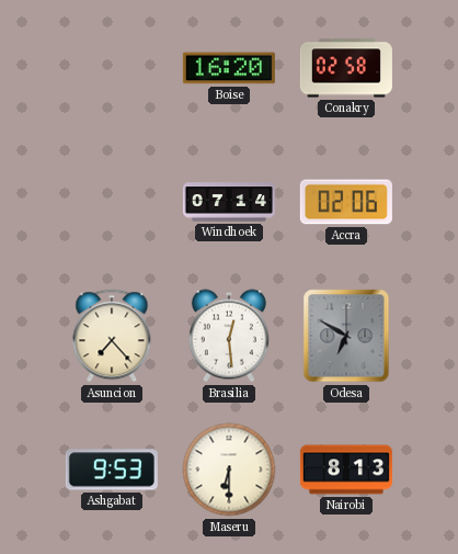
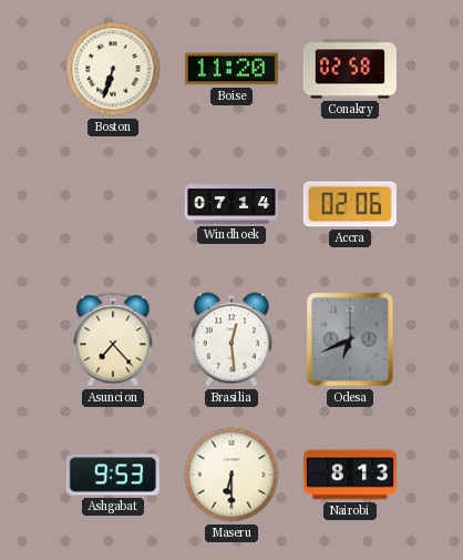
Boston: none -> 6:33 (113, 69)
Boise: 16:20 -> 11:20 (231, 69)
Odesa: 6:50 -> 6:41 (350, 339)
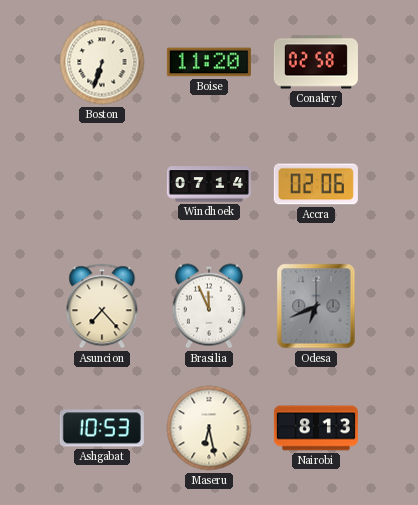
Brasilia: 12:29 -> 11:56 (209, 306)
Ashgabat: 9:53 -> 10:53 (102, 428)
Maseru: 6:30 -> 6:28 (209, 428)
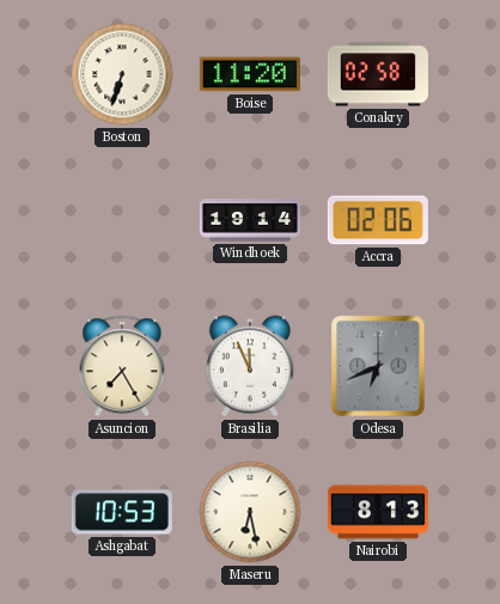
Windhoek: 07:14 -> 19:14 (250, 220)
Asuncion: 7:23 -> 7:25 (122, 366)
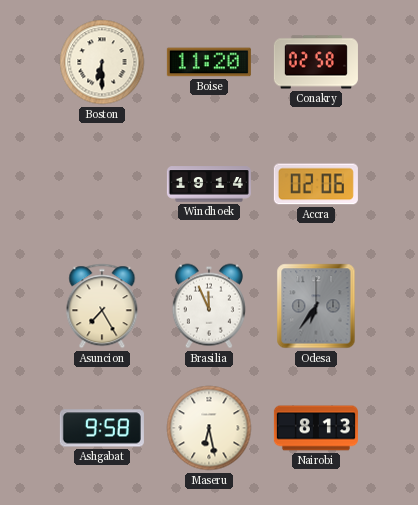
Boston: 6:33 -> 6:30 (102, 62)
Odesa: 6:41 -> 6:36 (316, 306)
Ashgabat: 10:53 -> 9:58 (102, 428)
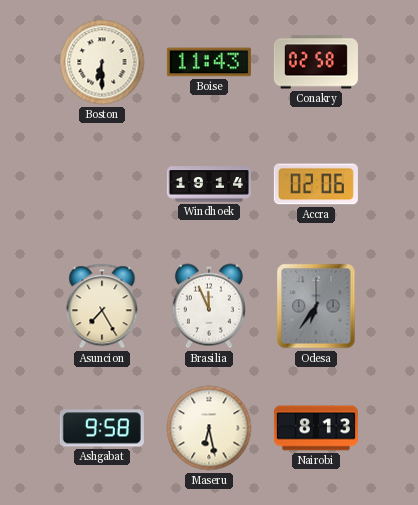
Boise: 11:20 -> 11:43 (209, 62)
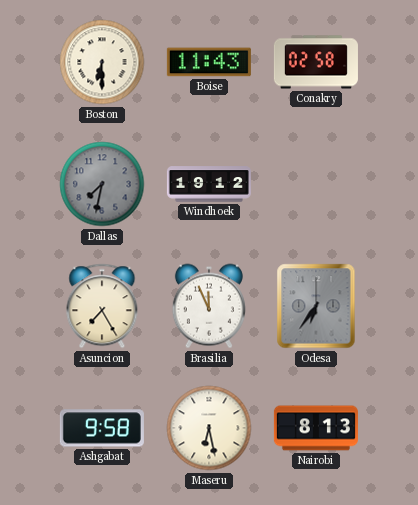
Dallas: none -> 7:32 (102, 184)
Windhoek: 19:14 -> 19:12 (209, 184)
Accra: 02:06 -> none (316, 184)
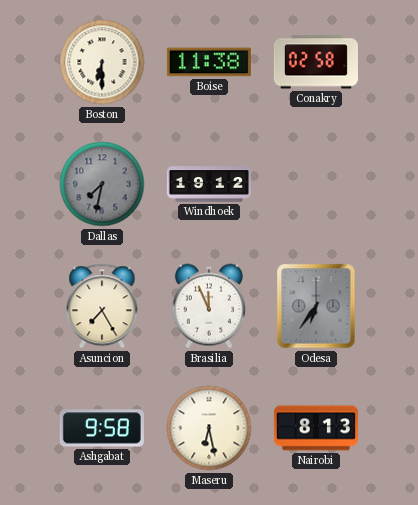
Boise: 11:43 -> 11:38 (209, 62)
